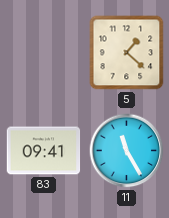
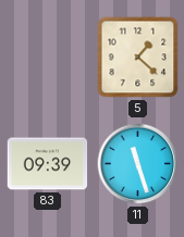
83: 09:41 -> 09:39 (48, 164)
11: 11:25 -> 11:27 (138, 164)
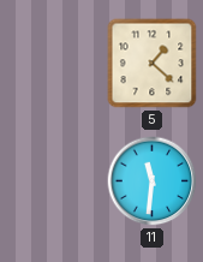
83: 09:39 -> none (48, 164)
11: 11:27 -> 11:31 (153, 181)
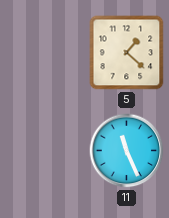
11: 11:31 -> 11:26 (127, 151)
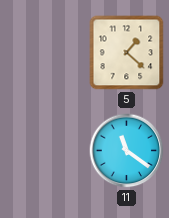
11: 11:26 -> 11:21 (127, 151)
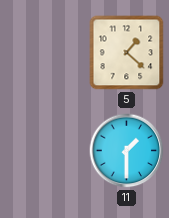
11: 11:21 -> 1:30 (127, 151)
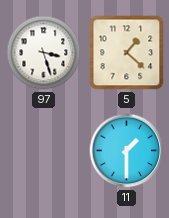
97: none -> 3:27 (44, 53)
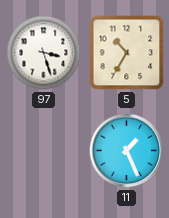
5: 1:22 -> 10:35 (127, 53)
11: 1:30 -> 1:26 (127, 151)
